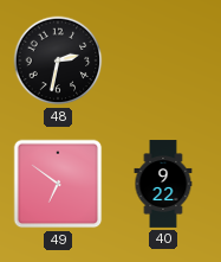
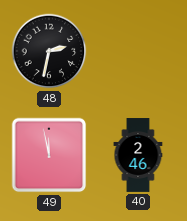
49: 6:51 -> 11:58 (49, 155)
40: 9:22 -> 2:46 (138, 155)
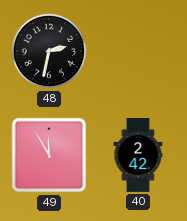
49: 11:58 -> 11:55 (49, 155)
40: 2:46 -> 2:42 (138, 155)
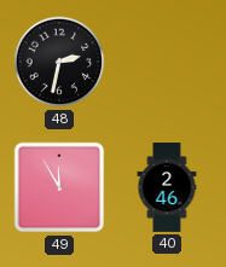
40: 2:42 -> 2:46 (167, 187)
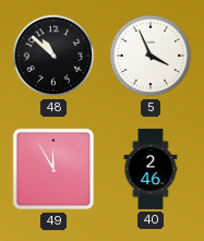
48: 2:32 -> 10:52 (53, 56)
5: none -> 3:56 (151, 56)
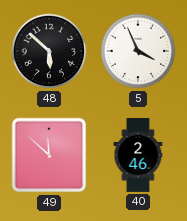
48: 10:52 -> 5:52 (49, 51)
49: 11:55 -> 11:52 (49, 155)
